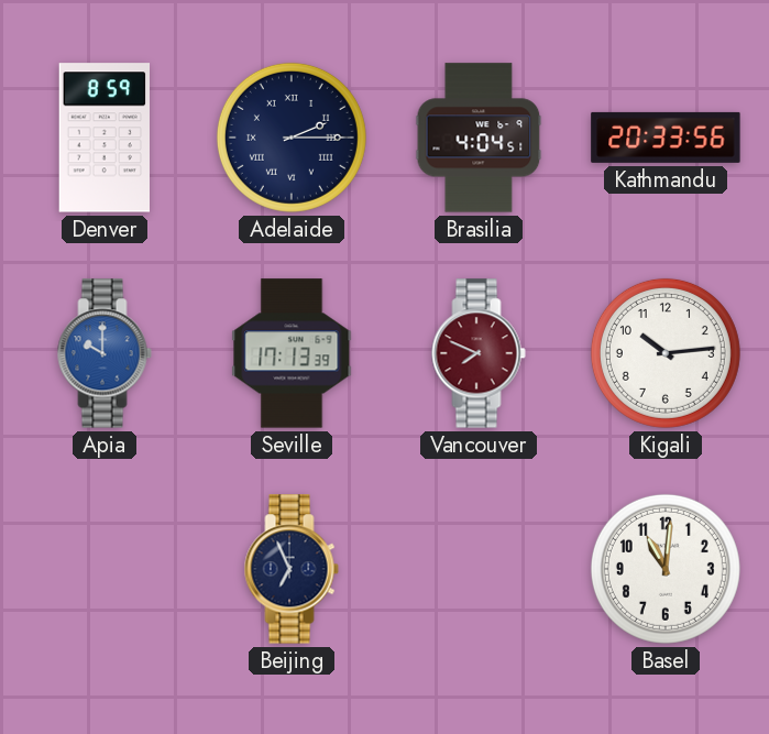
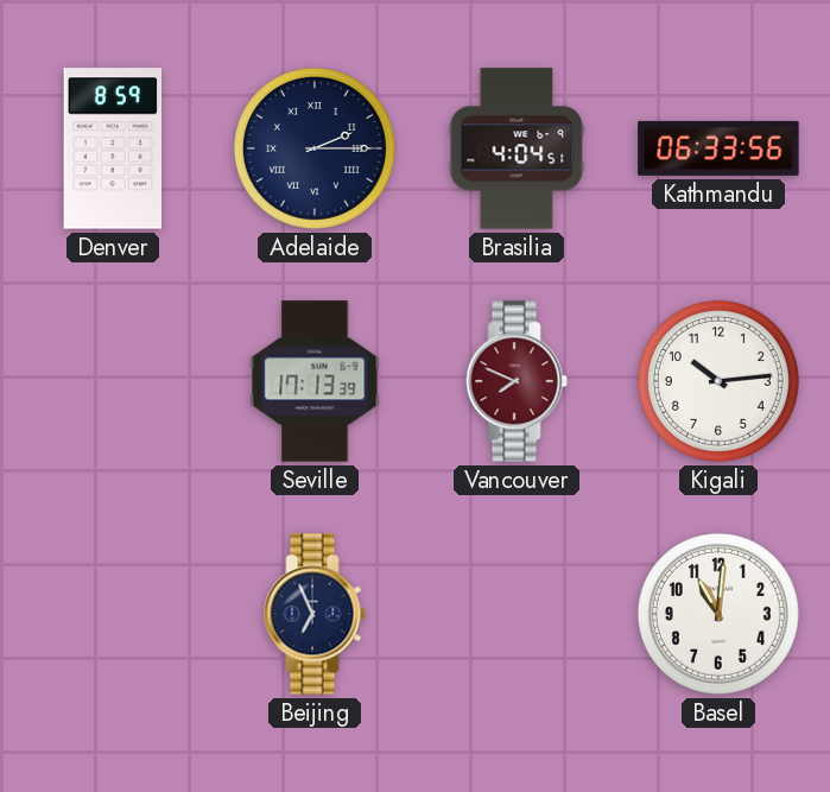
Kathmandu: 20:33 -> 06:33 (718, 148)
Apia: 10:00 -> none (105, 353)
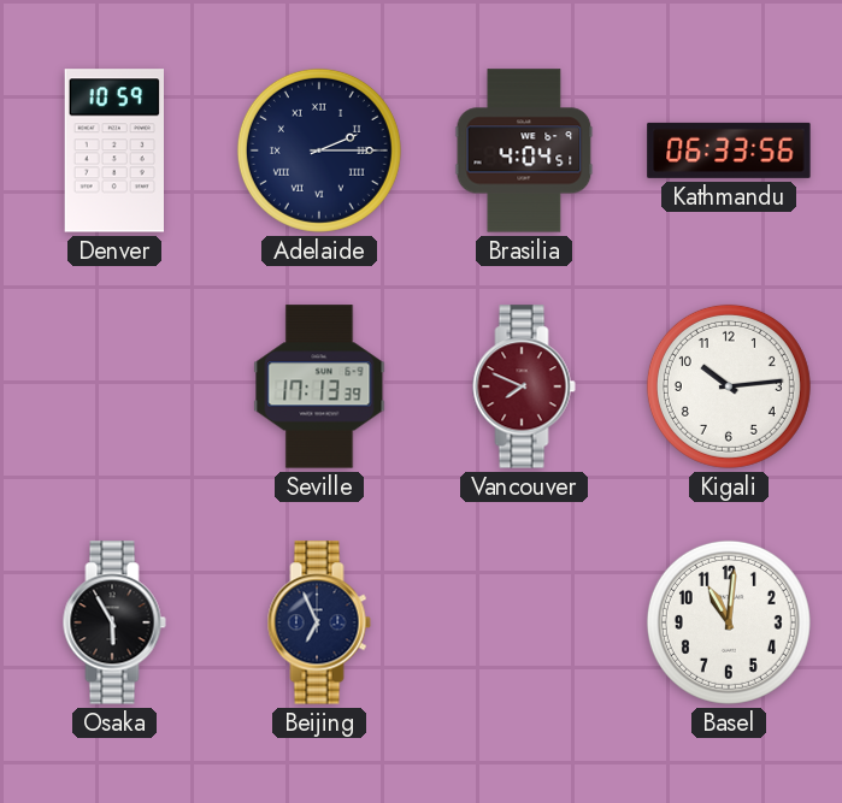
Denver: 8:59 -> 10:59 (113, 150)
Osaka: none -> 5:55 (114, 622)
